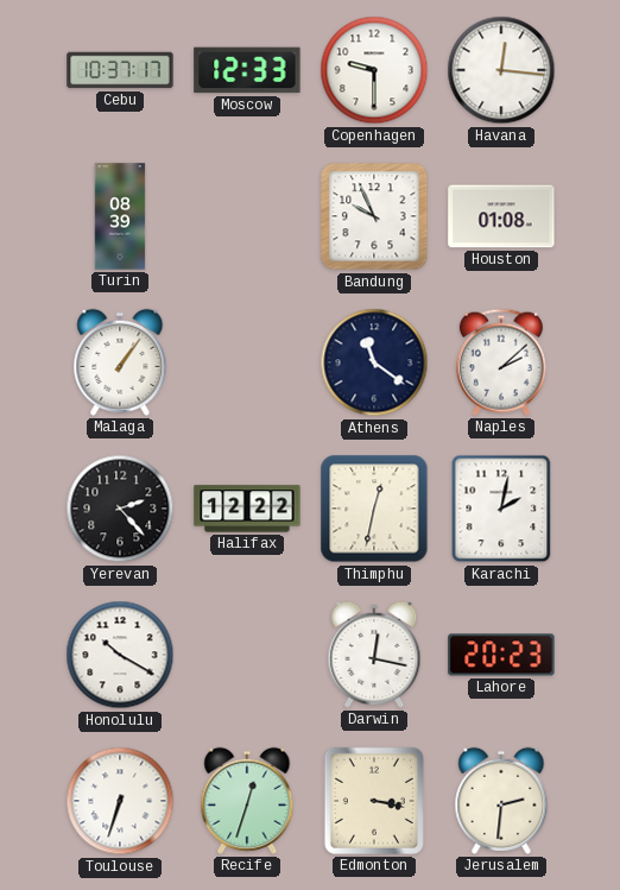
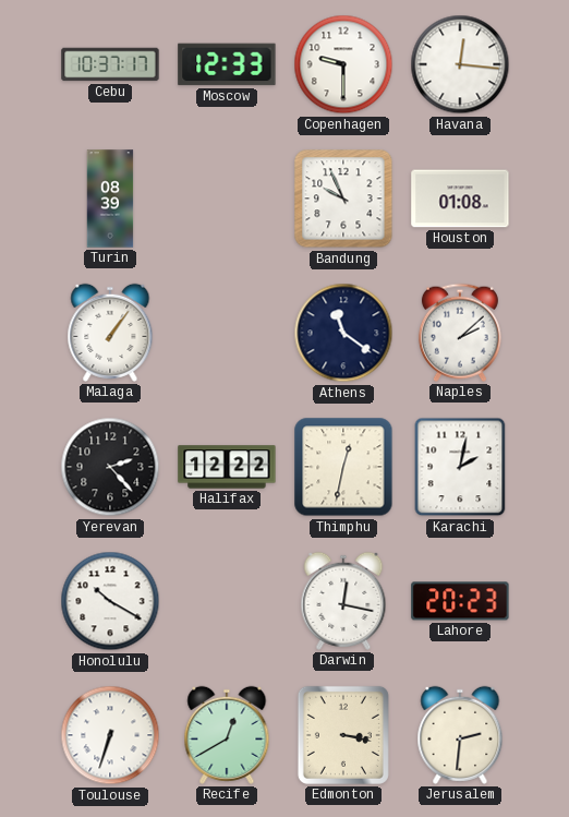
Recife: 12:33 -> 12:40 (227, 735)
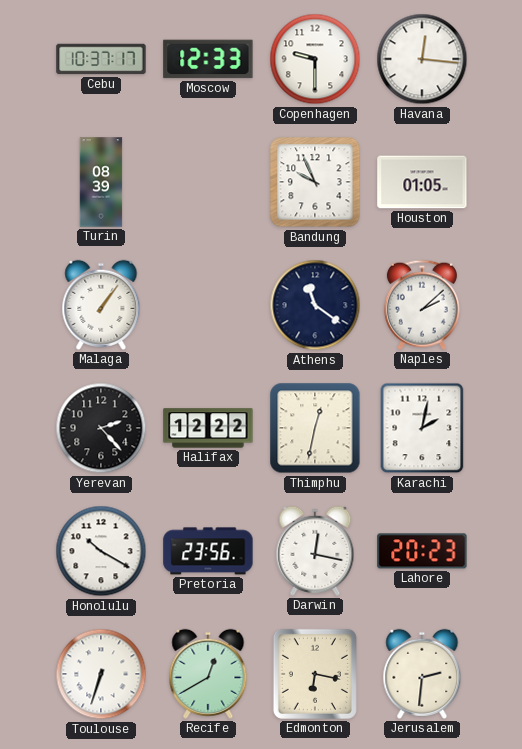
Houston: 01:08 -> 01:05 (422, 182)
Pretoria: none -> 23:56 (208, 551)
Edmonton: 3:17 -> 6:17 (315, 674)
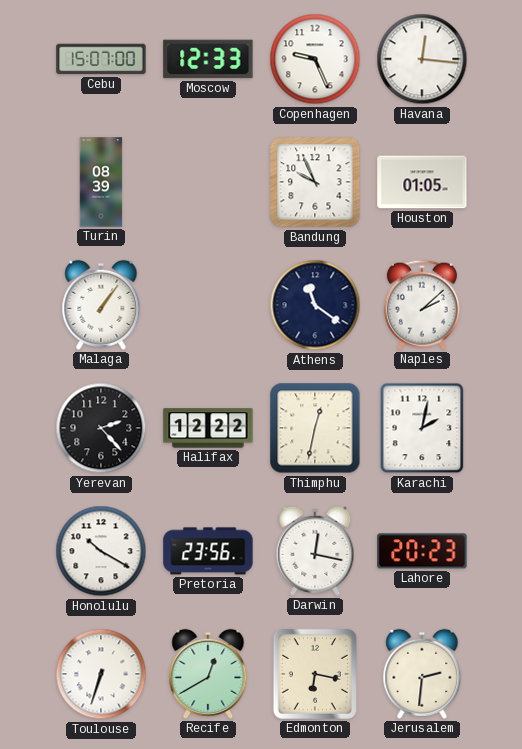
Cebu: 10:37 -> 15:07 (101, 59)
Copenhagen: 9:30 -> 9:26 (315, 59)
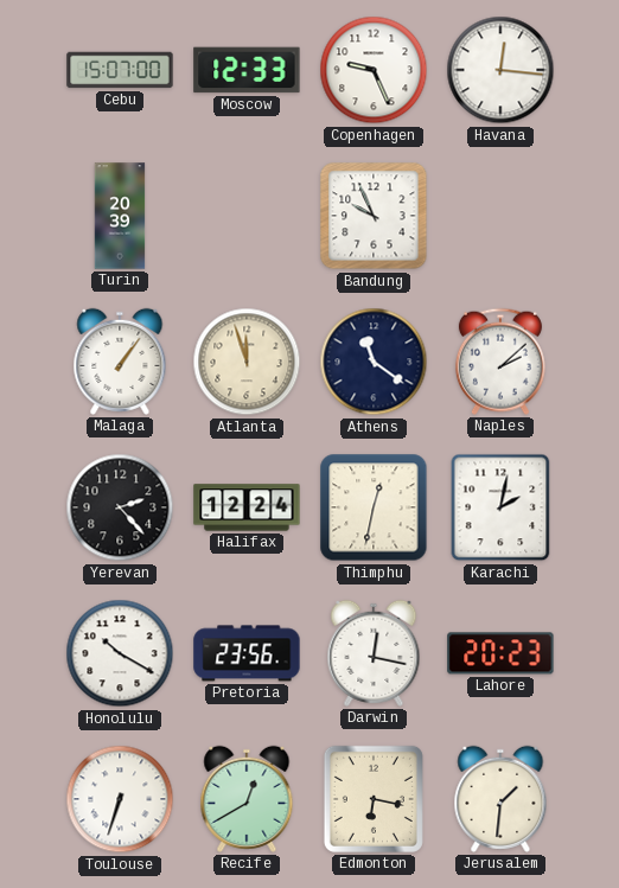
Turin: 08:39 -> 20:39 (120, 216)
Houston: 01:05 -> none (422, 182)
Atlanta: none -> 11:57 (247, 362)
Halifax: 12:22 -> 12:24 (247, 507)
Jerusalem: 2:31 -> 1:31 (500, 799)
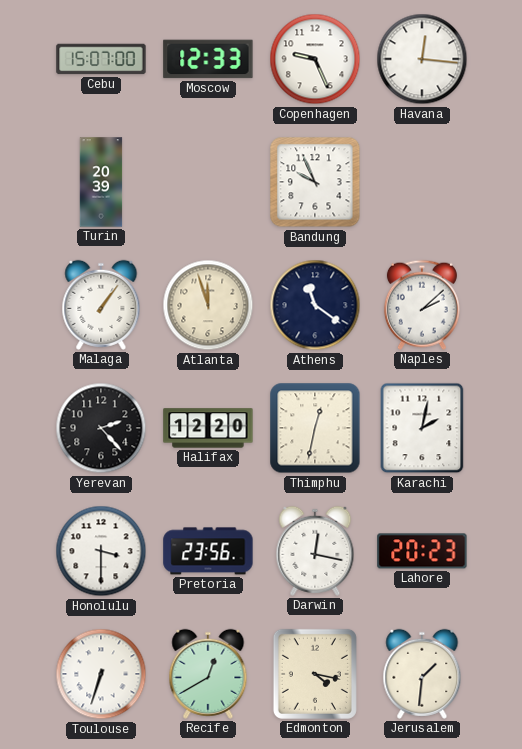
Halifax: 12:24 -> 12:20 (208, 428)
Honolulu: 10:20 -> 3:30 (101, 551)
Edmonton: 6:17 -> 4:17 (315, 674)
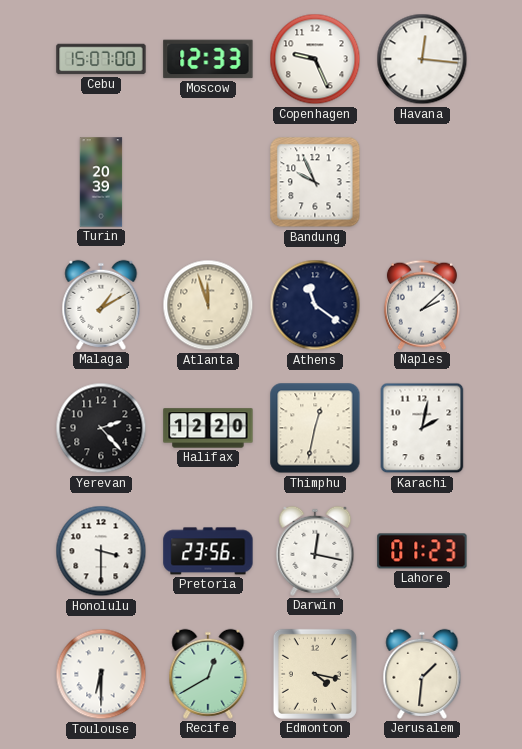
Malaga: 1:06 -> 1:10 (101, 305)
Lahore: 20:23 -> 01:23 (422, 551)
Toulouse: 6:33 -> 6:30 (101, 674)
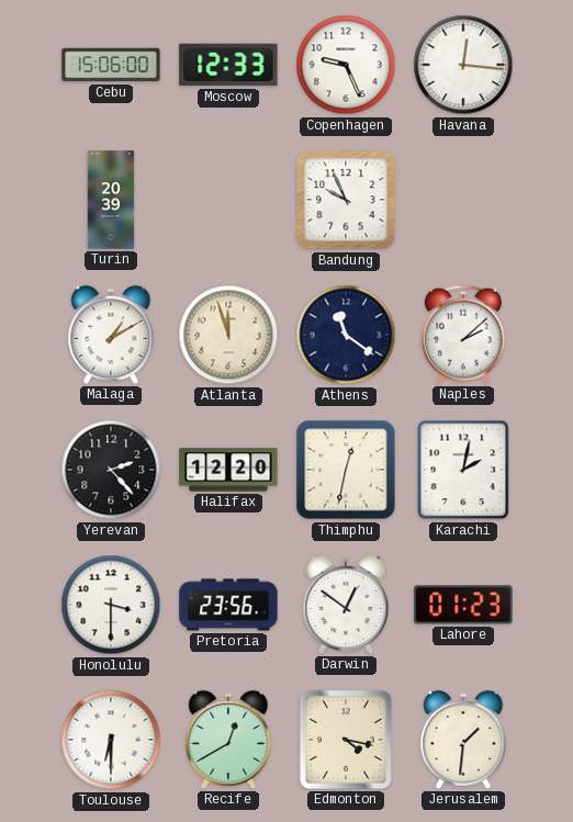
Cebu: 15:07 -> 15:06 (111, 65)
Darwin: 12:17 -> 12:51 (346, 605)
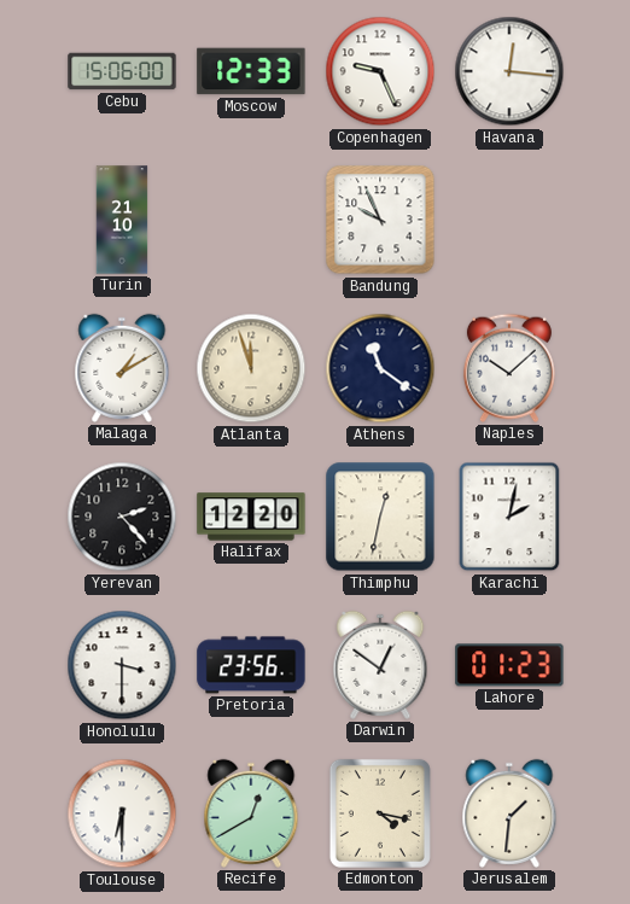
Turin: 20:39 -> 21:10 (122, 220)
Naples: 2:08 -> 10:08 (509, 368)
